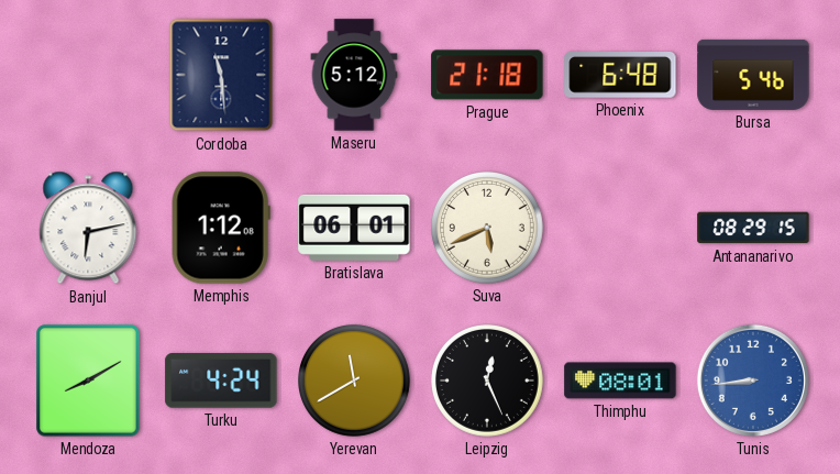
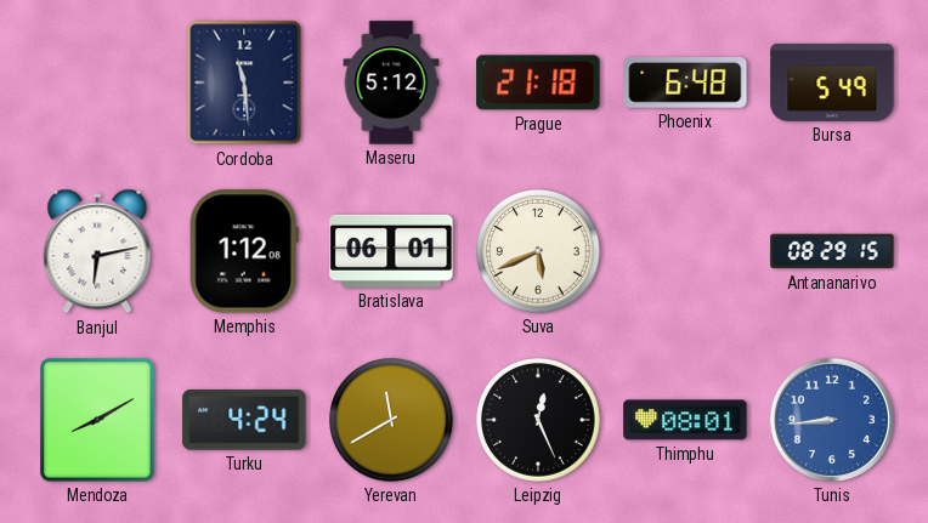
Bursa: 5:46 -> 5:49 (832, 83)
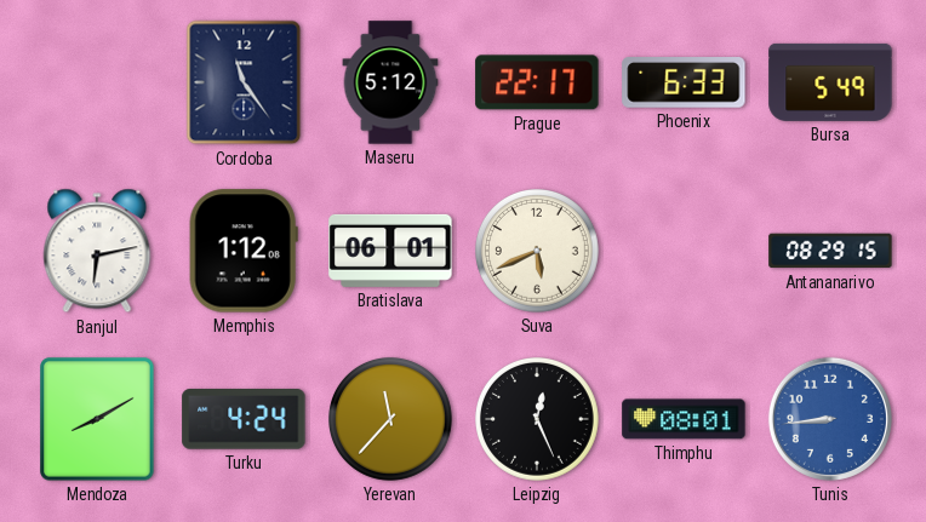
Cordoba: 11:29 -> 11:24 (244, 82)
Prague: 21:18 -> 22:17 (537, 82)
Phoenix: 6:48 -> 6:33 (684, 84)
Yerevan: 11:40 -> 11:37 (391, 420)
